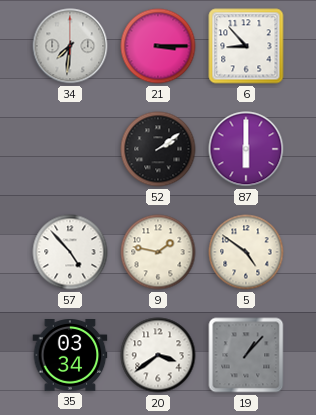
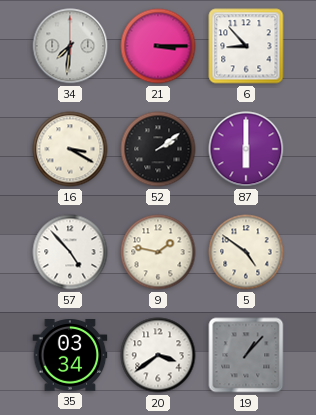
16: none -> 3:20 (70, 149)
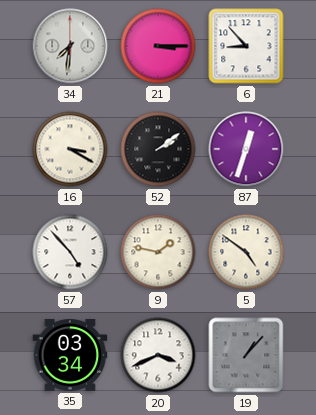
87: 6:00 -> 12:33 (246, 149)
20: 3:39 -> 3:41 (158, 355)
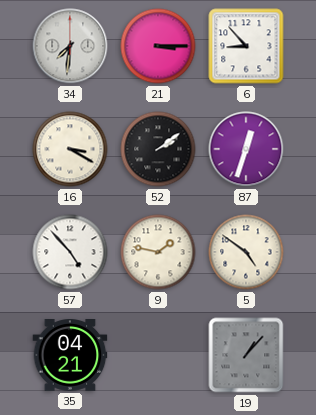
35: 03:34 -> 04:21 (70, 356)
20: 3:41 -> none (158, 355)
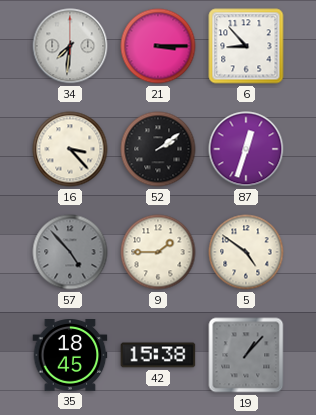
16: 3:20 -> 3:23 (70, 149)
57 dial: white -> grey (70, 252)
9: 1:47 -> 1:45 (158, 252)
35: 04:21 -> 18:45 (70, 356)
42: none -> 15:38 (158, 355)
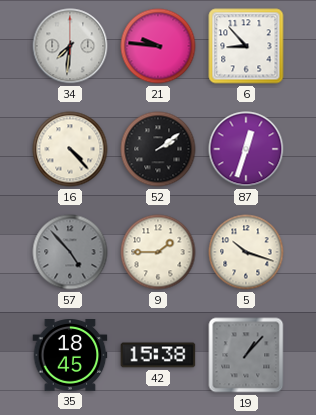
21: 3:15 -> 9:46 (158, 46)
16: 3:23 -> 4:23 (70, 149)
5: 4:51 -> 10:18 (246, 252)
